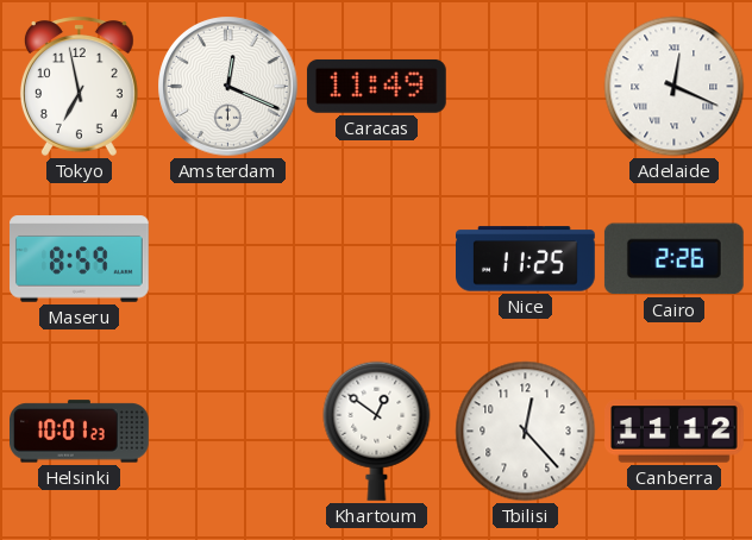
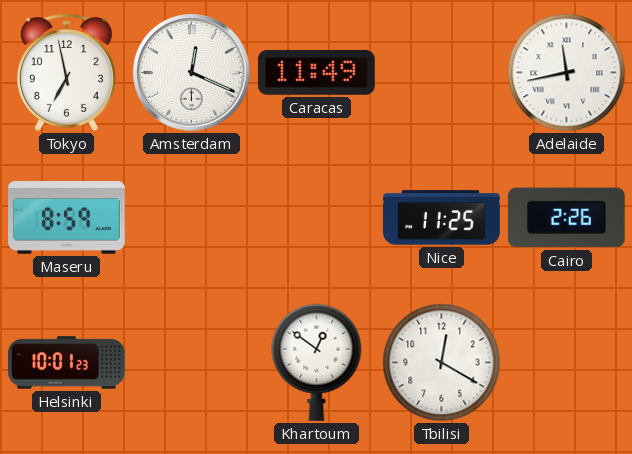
Adelaide: 12:19 -> 11:43 (567, 73)
Tbilisi: 12:23 -> 12:20 (442, 363)
Canberra: 11:12 -> none (675, 432)
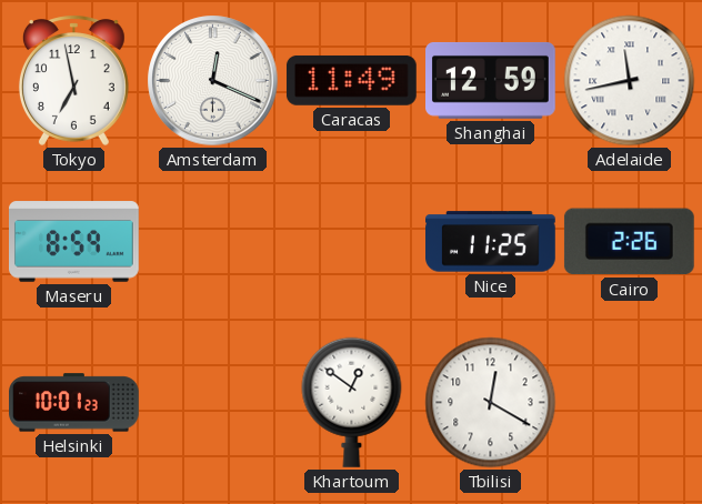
Shanghai: none -> 12:59 (491, 80)
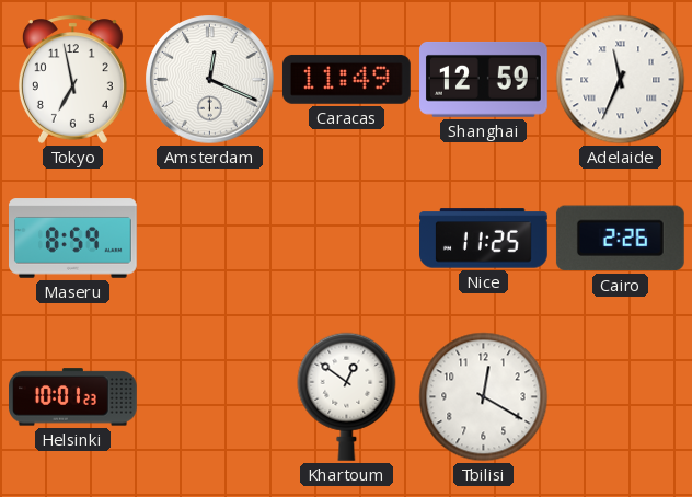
Adelaide: 11:43 -> 11:34 (621, 80)
